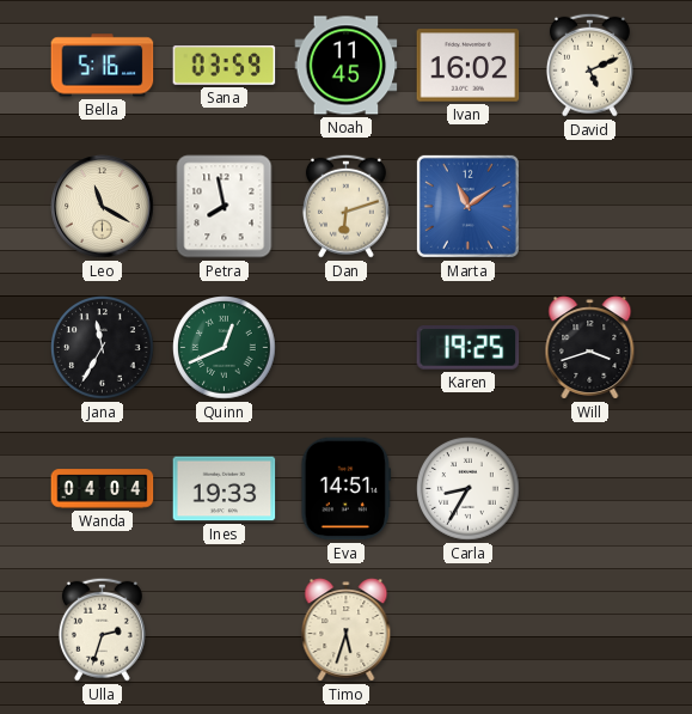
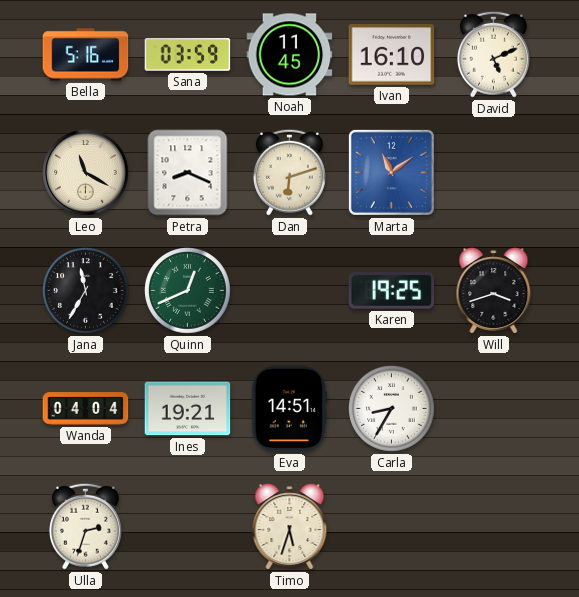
Ivan: 16:02 -> 16:10 (392, 55)
Petra: 7:58 -> 8:19 (188, 173)
Ines: 19:33 -> 19:21 (188, 409)
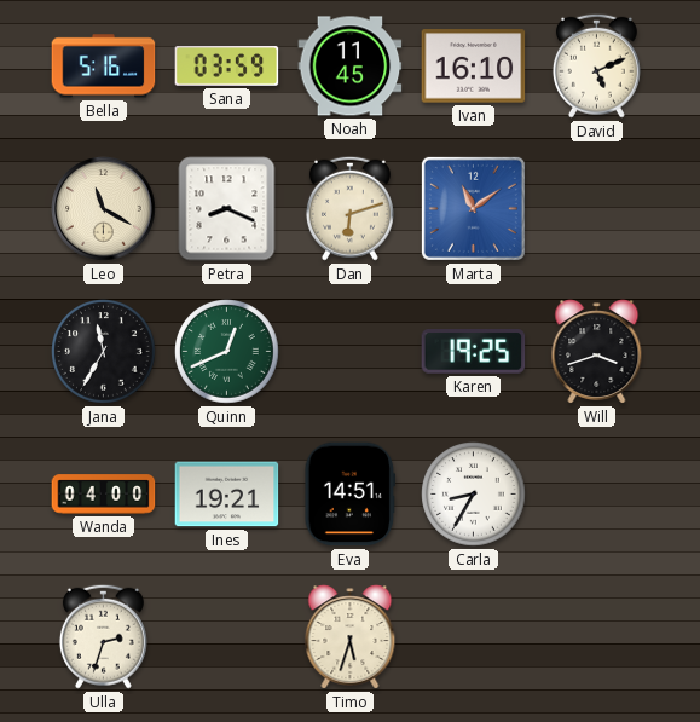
Wanda: 04:04 -> 04:00 (104, 495)
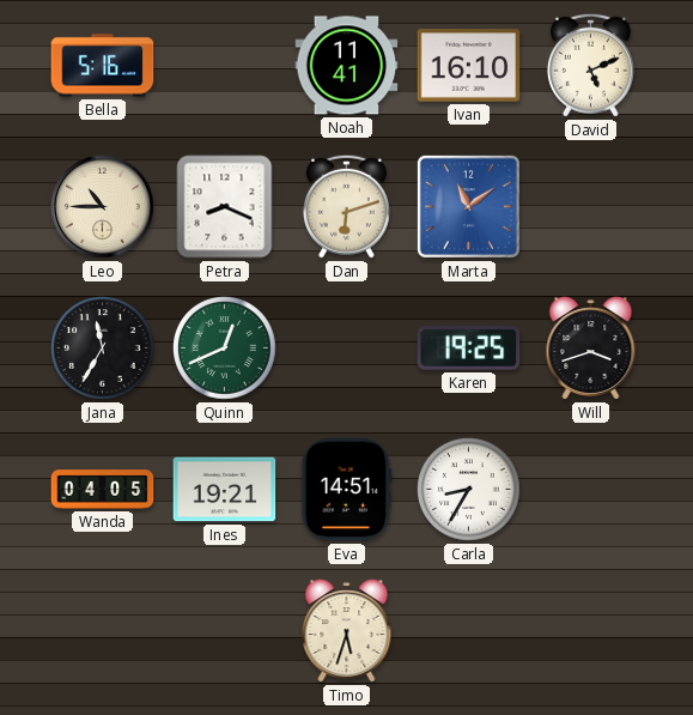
Sana: 03:59 -> none (227, 67)
Noah: 11:45 -> 11:41 (347, 66)
Leo: 11:20 -> 10:45 (103, 207)
Wanda: 04:00 -> 04:05 (103, 490)
Ulla: 2:33 -> none (103, 636)
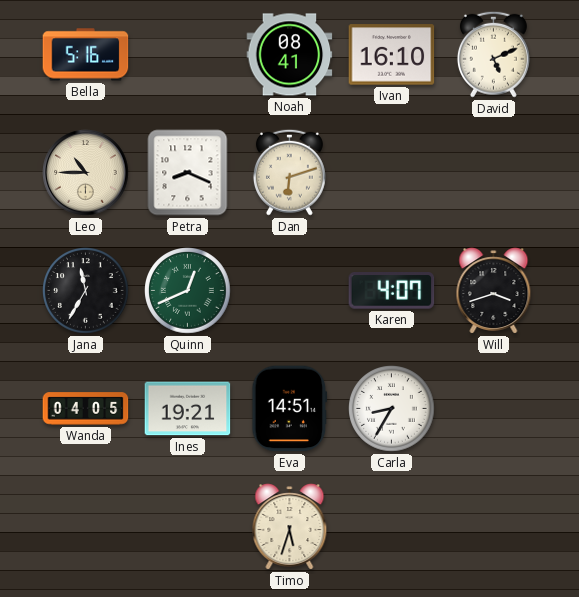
Noah: 11:41 -> 08:41 (290, 55)
Marta: 11:09 -> none (468, 206)
Karen: 19:25 -> 4:07 (392, 291)
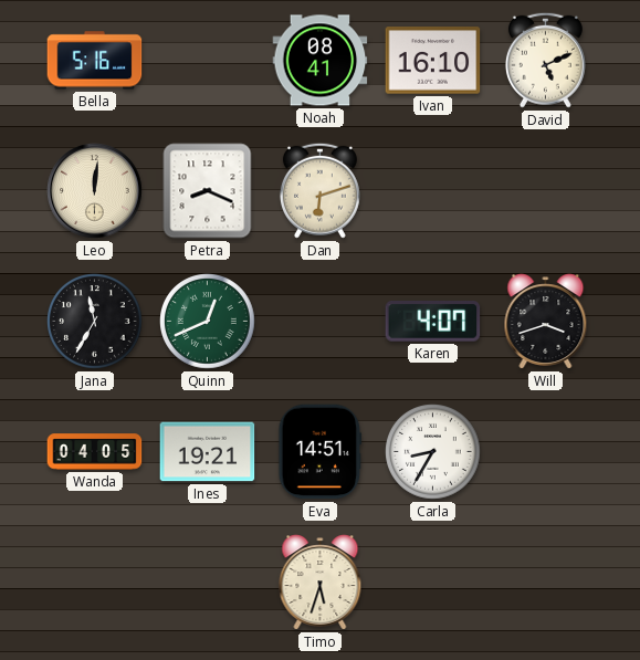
Leo: 10:45 -> 12:01 (95, 191)
